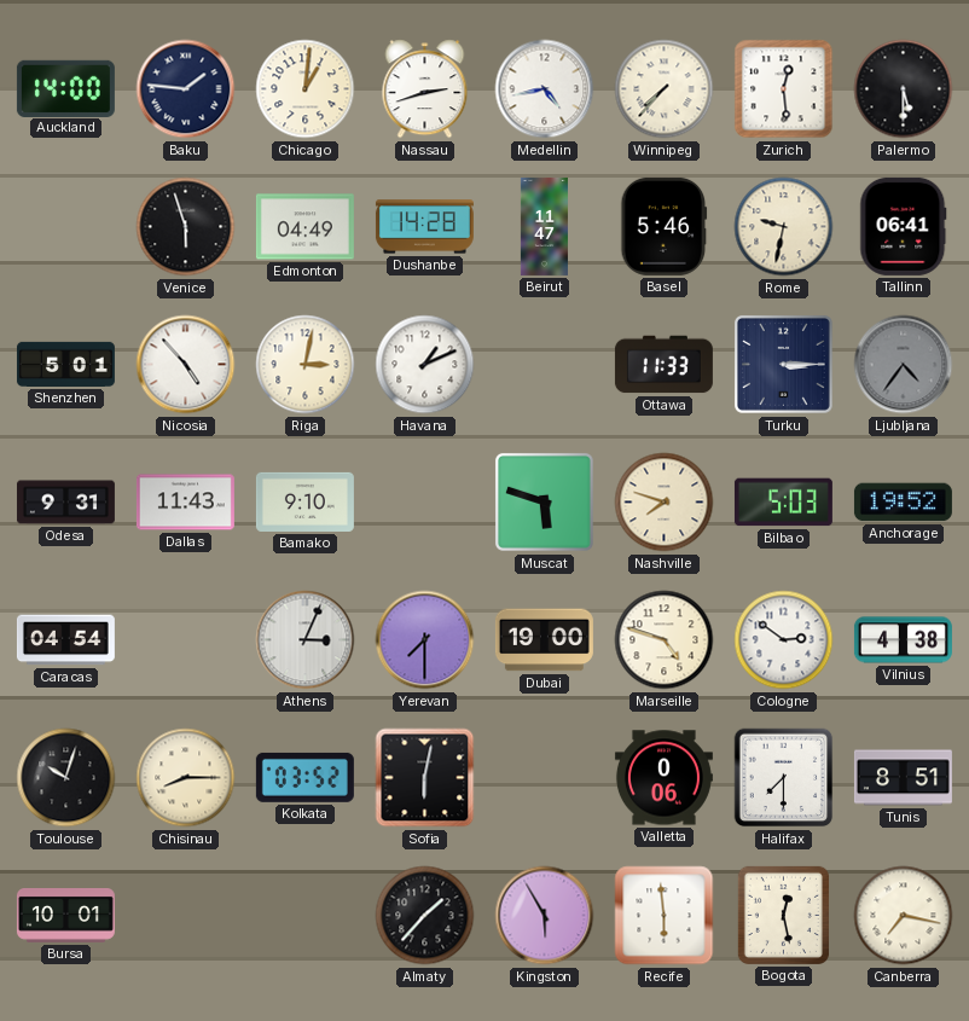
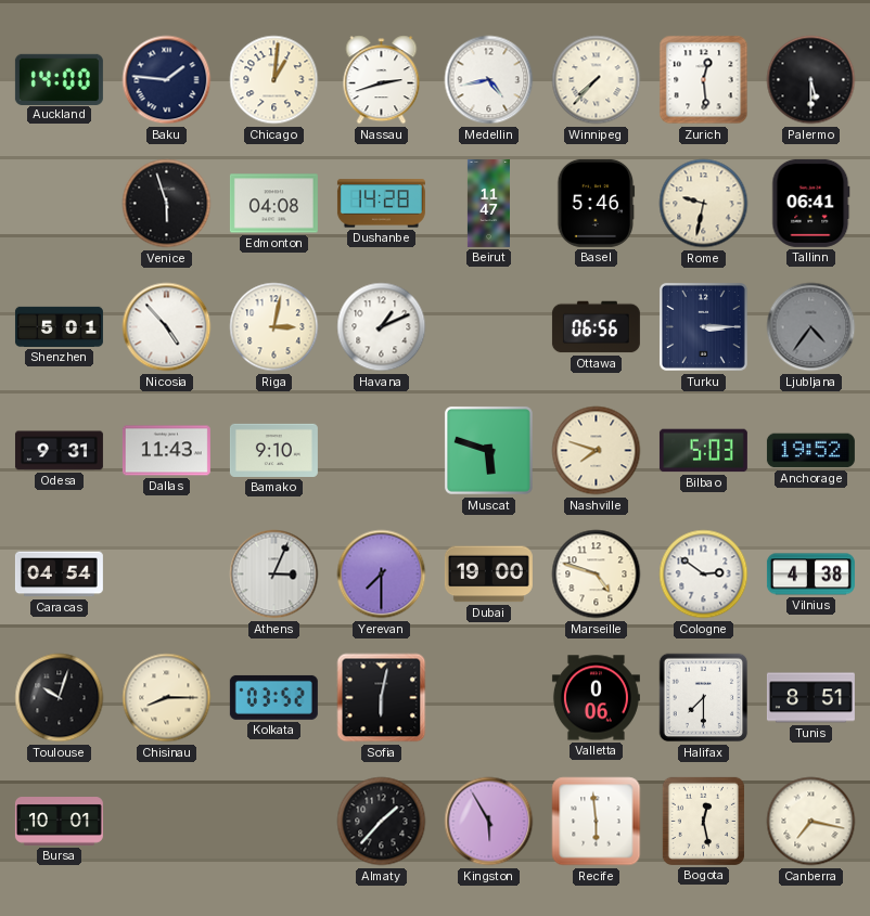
Edmonton: 04:49 -> 04:08 (273, 204)
Ottawa: 11:33 -> 06:56 (596, 327)
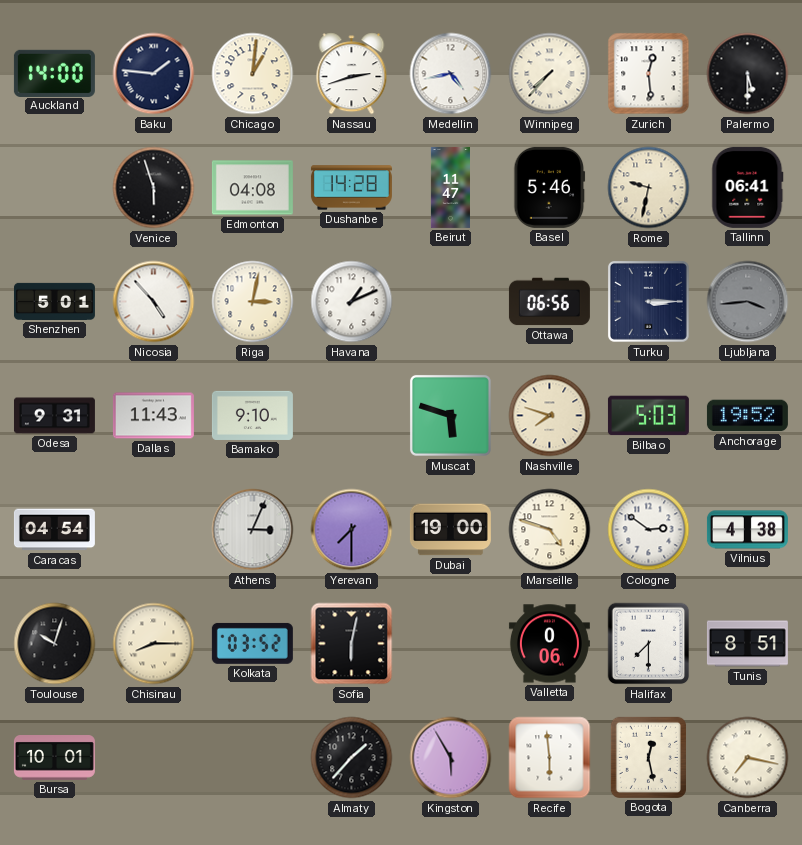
Ljubljana: 4:36 -> 3:44 (748, 302)
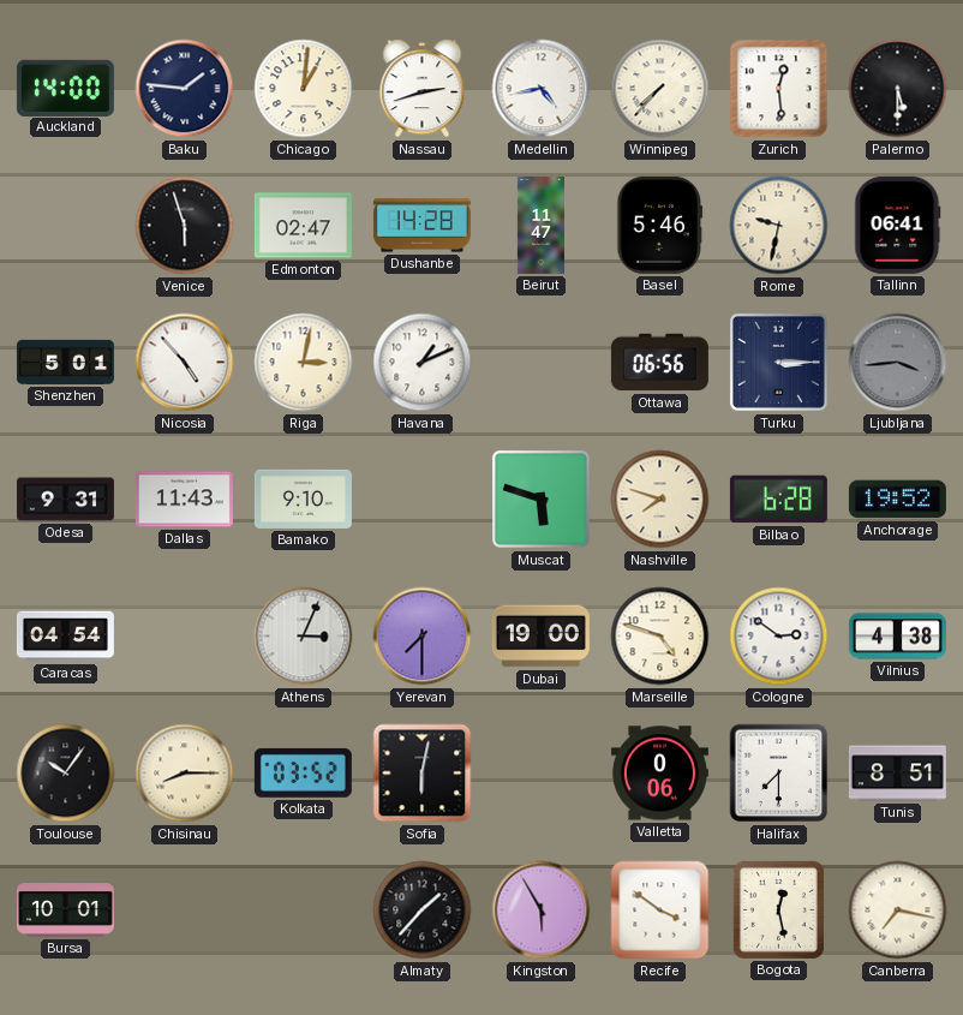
Edmonton: 04:08 -> 02:47 (303, 226)
Bilbao: 5:03 -> 6:28 (778, 500)
Toulouse: 10:03 -> 10:06 (66, 774)
Recife: 5:59 -> 3:51 (660, 910)
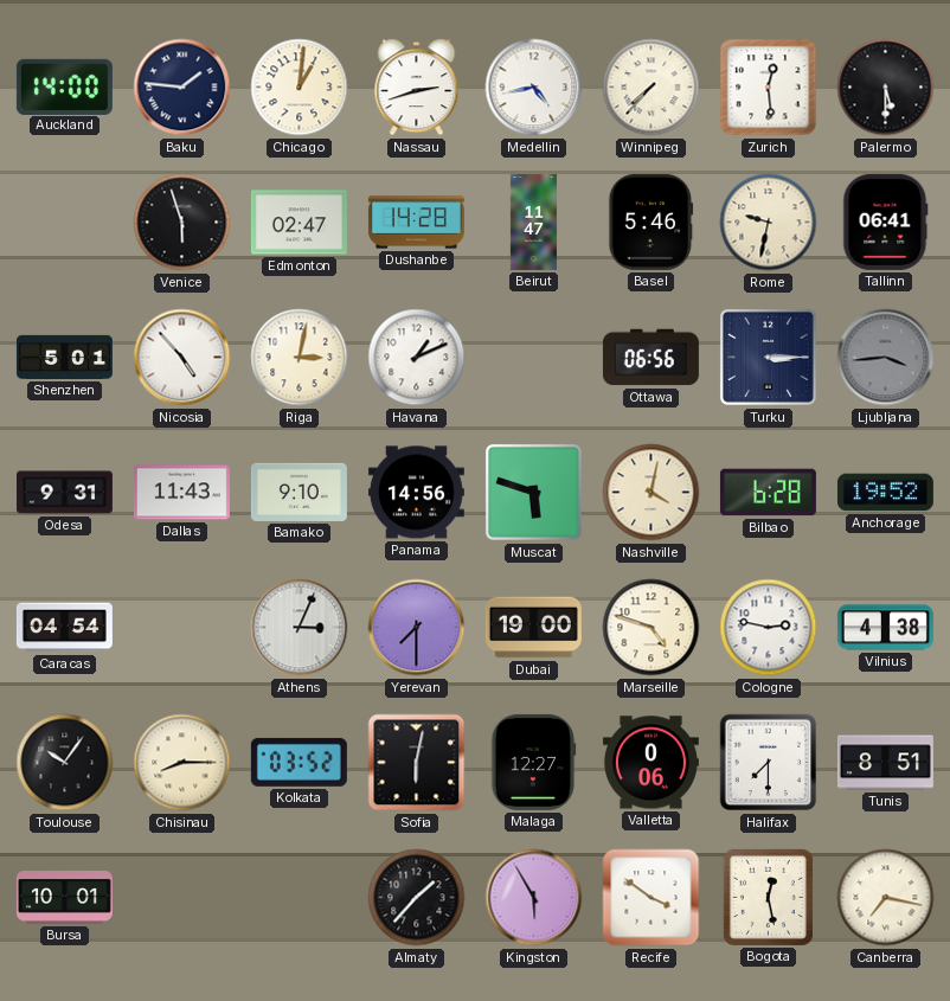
Panama: none -> 14:56 (416, 493)
Nashville: 7:48 -> 4:02 (651, 493)
Cologne: 2:51 -> 2:47 (769, 628)
Malaga: none -> 12:27 (534, 762)
